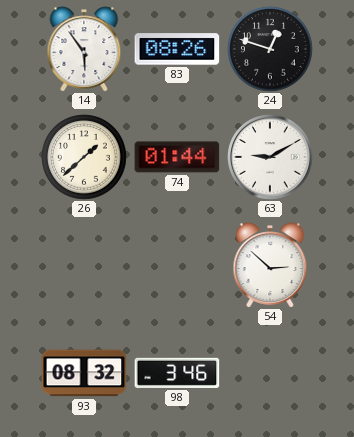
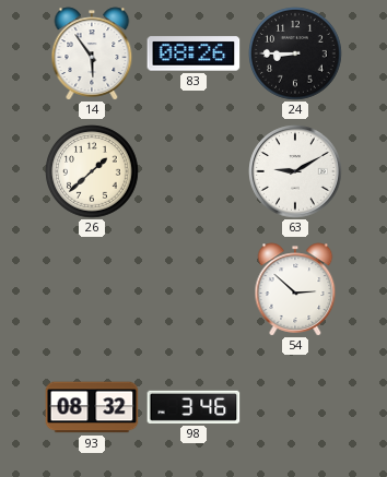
24: 12:48 -> 8:45 (295, 53)
74: 01:44 -> none (177, 157)
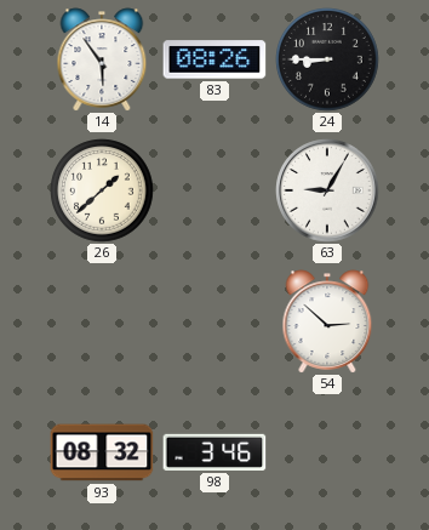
63: 9:10 -> 9:05 (327, 190)
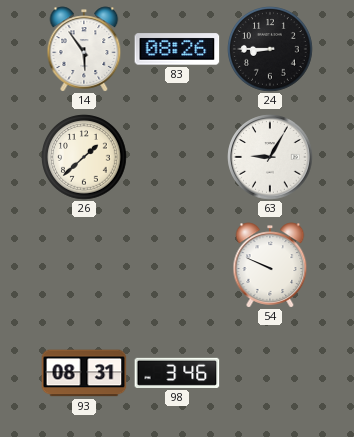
54: 2:52 -> 9:49 (270, 265)
93: 08:32 -> 08:31 (84, 373)
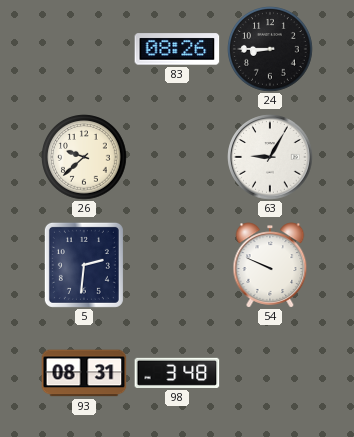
14: 5:54 -> none (84, 49)
26: 1:38 -> 9:38 (84, 157)
5: none -> 2:31 (84, 265)
98: 3:46 -> 3:48 (177, 373)
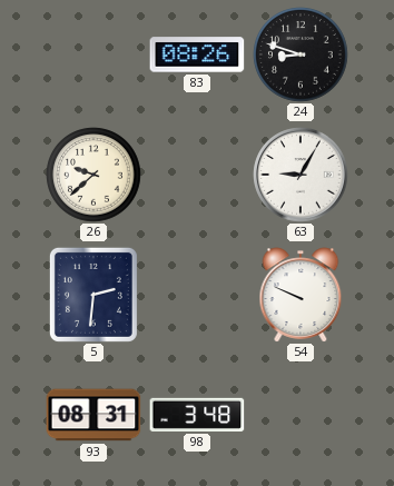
24: 8:45 -> 8:48 (301, 54)
